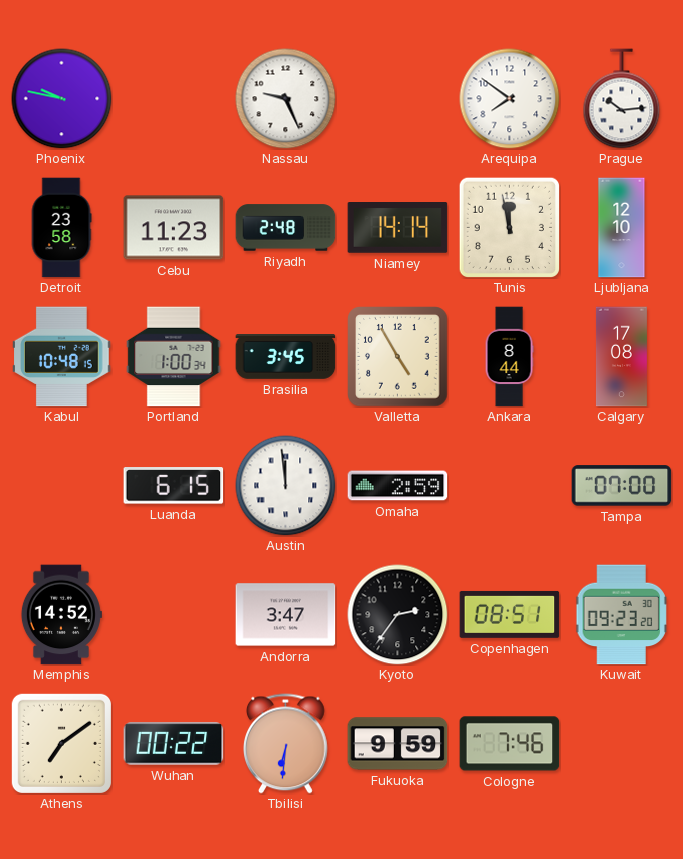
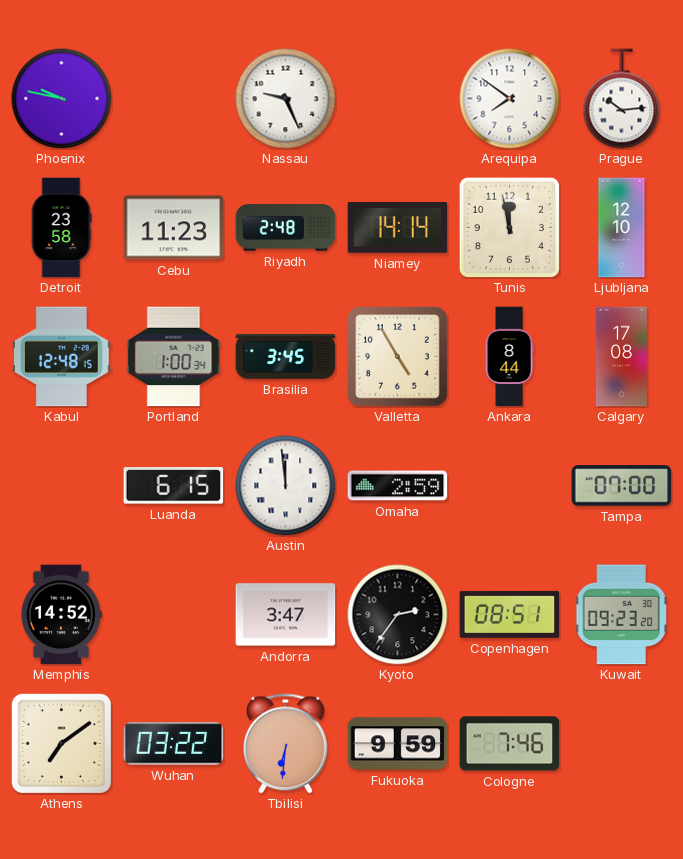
Kabul: 10:48 -> 12:48 (62, 357)
Wuhan: 00:22 -> 03:22 (174, 744)
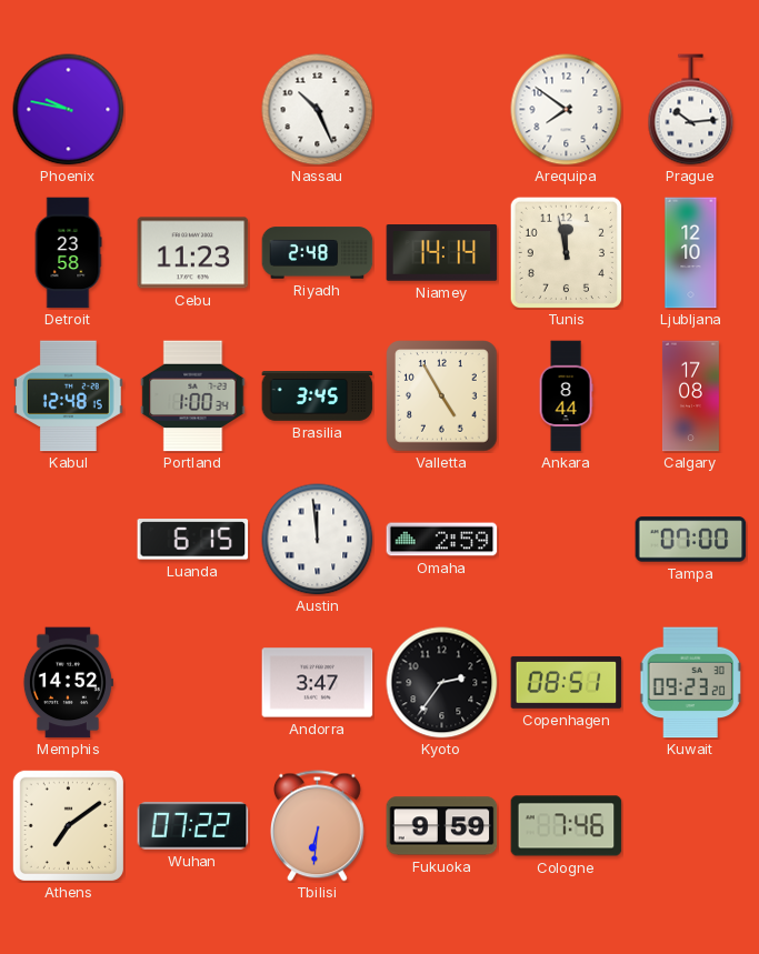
Nassau: 9:26 -> 10:26 (318, 110)
Wuhan: 03:22 -> 07:22 (193, 826)
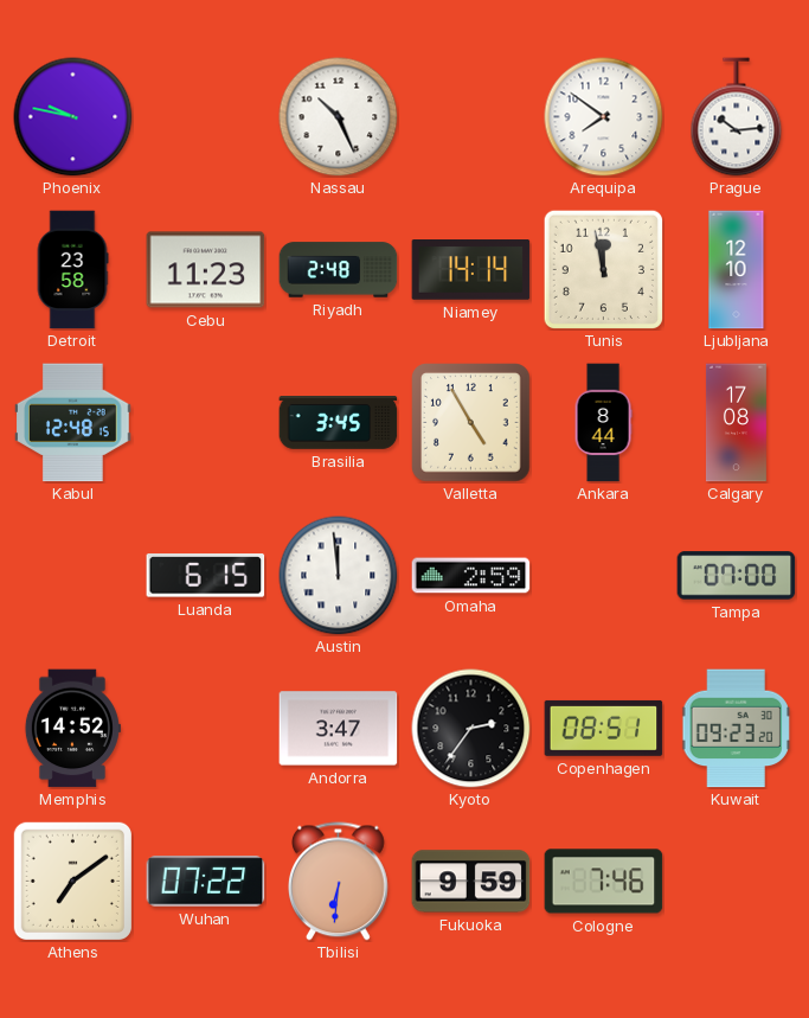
Portland: 1:00 -> none (193, 396)
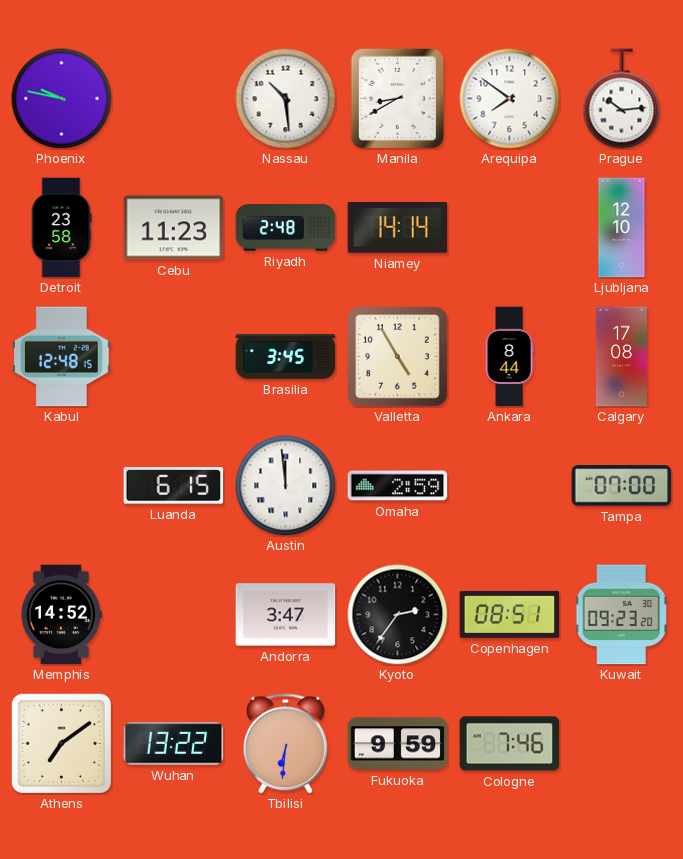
Nassau: 10:26 -> 10:29 (286, 99)
Manila: none -> 8:40 (397, 98)
Tunis: 11:58 -> none (603, 269)
Wuhan: 07:22 -> 13:22 (174, 744)
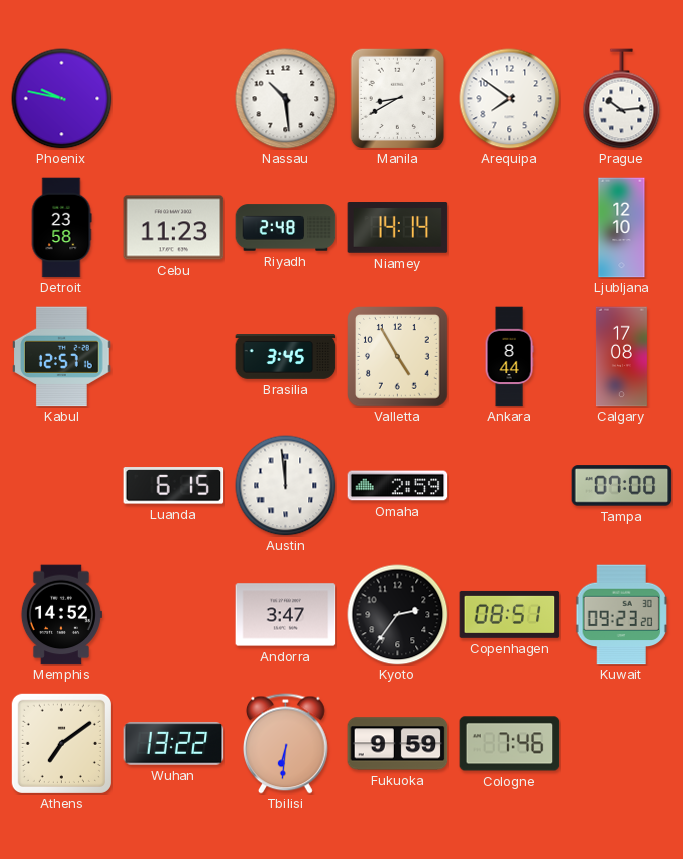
Kabul: 12:48 -> 12:57 (62, 357)
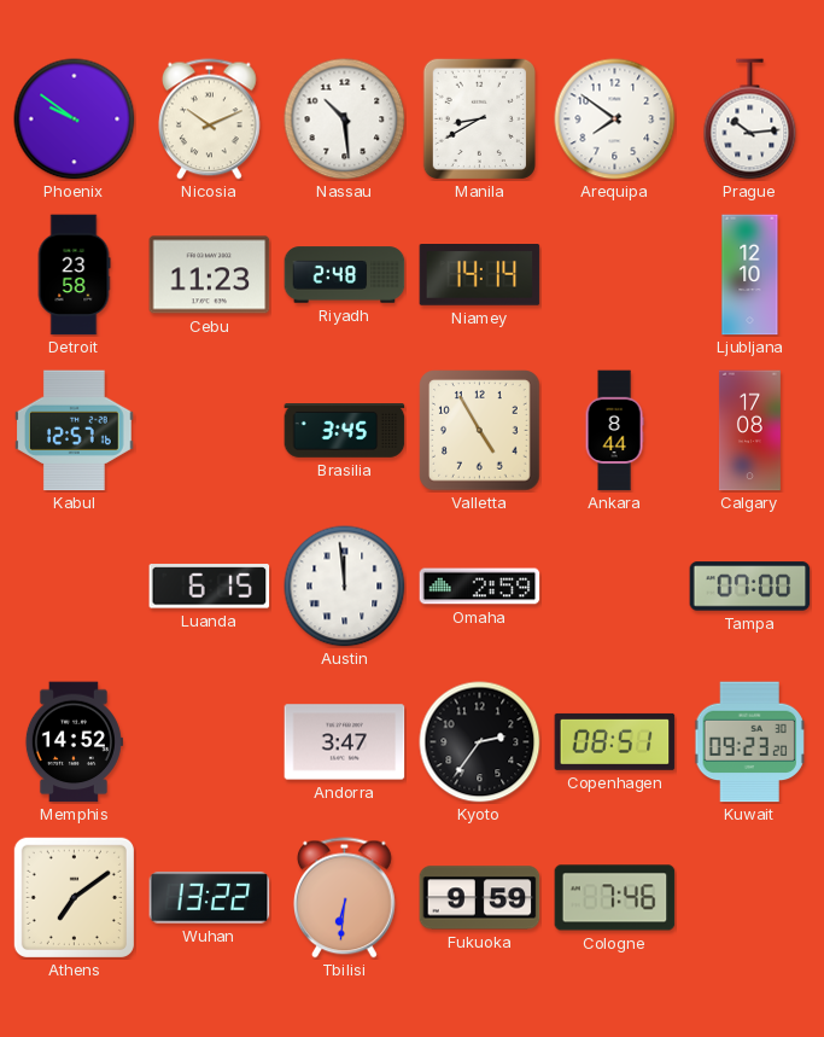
Phoenix: 9:47 -> 9:51 (75, 120)
Nicosia: none -> 10:11 (210, 120)
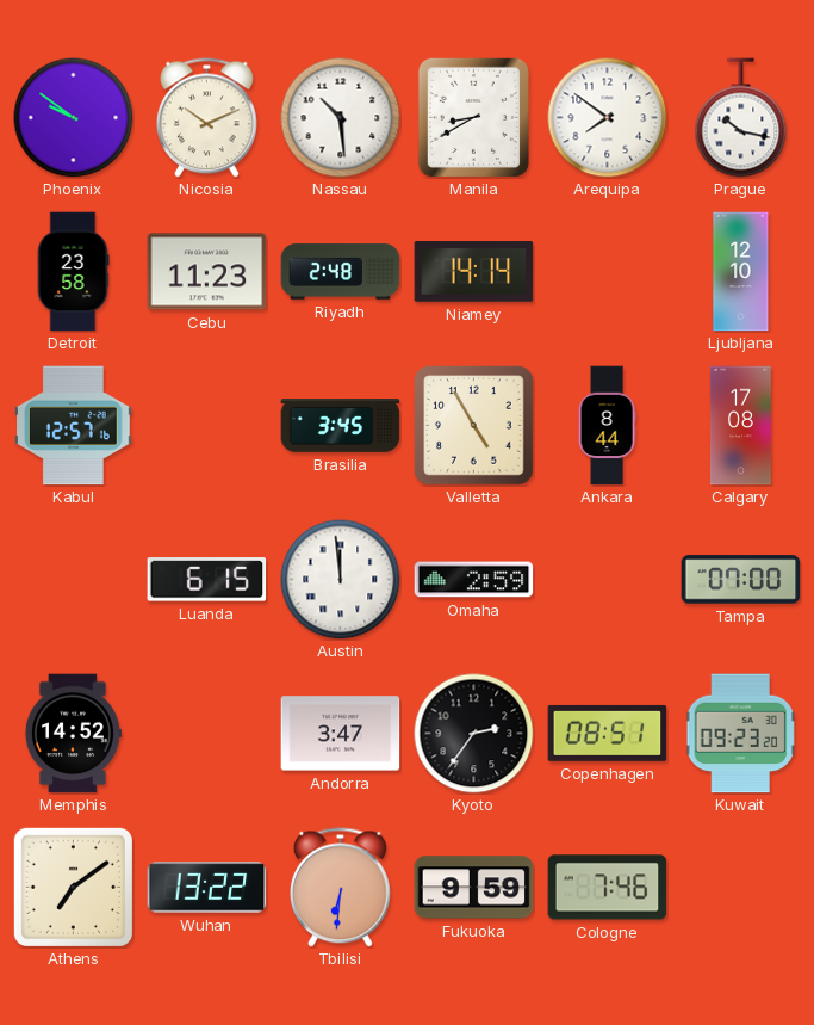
Prague: 10:14 -> 10:17 (741, 118)
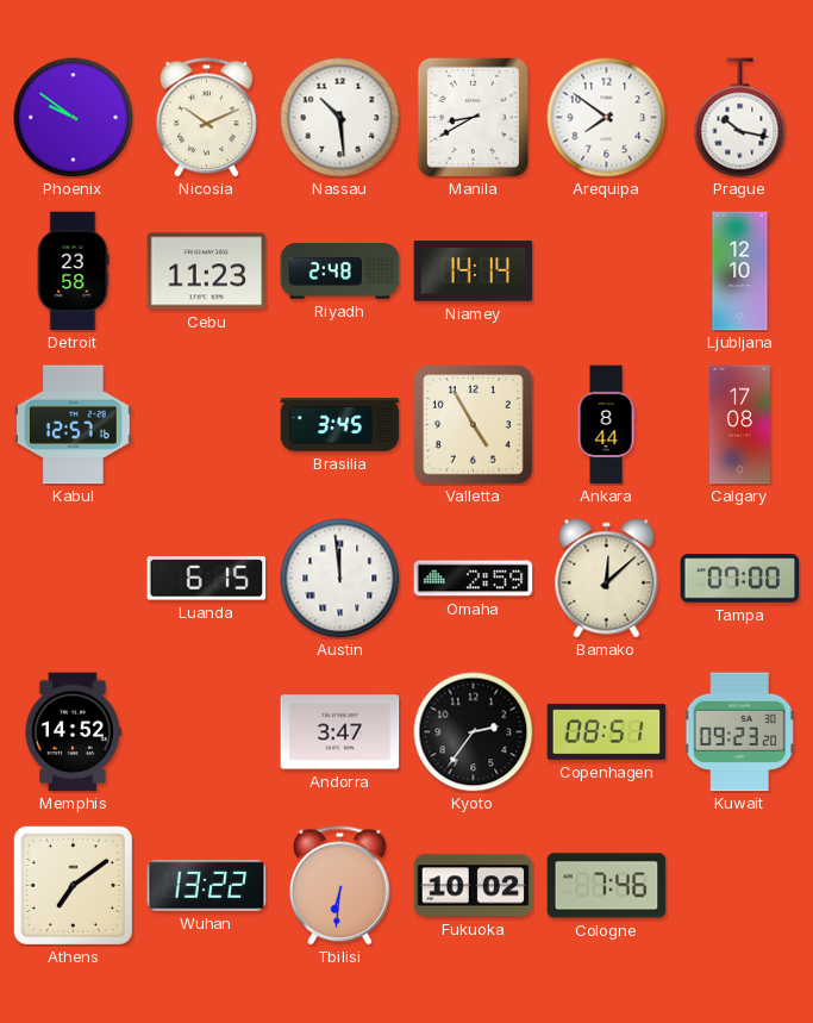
Bamako: none -> 12:08 (607, 579)
Fukuoka: 9:59 -> 10:02 (474, 886)
